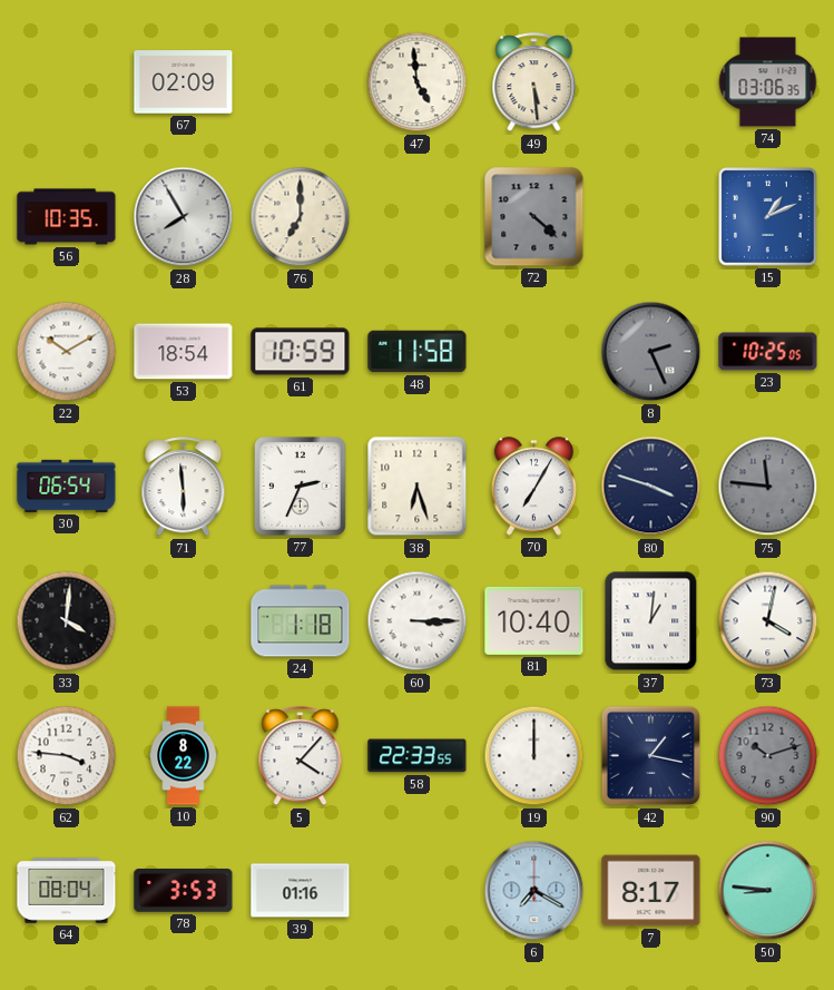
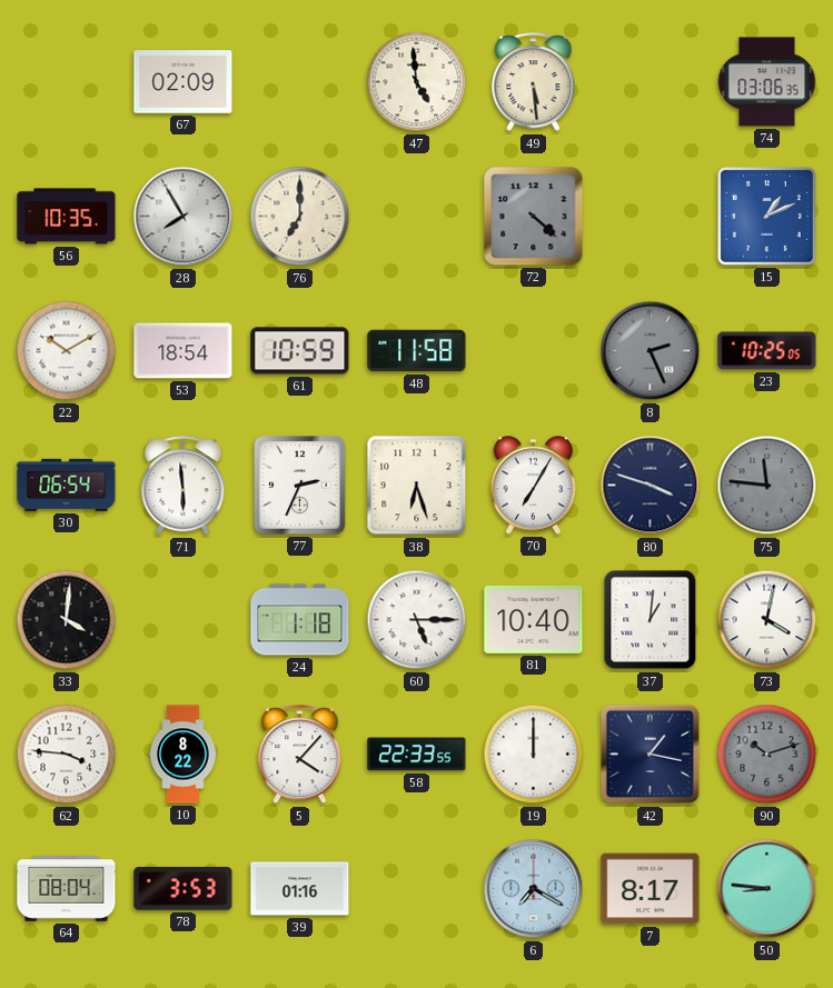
60: 3:15 -> 5:15 (417, 620)
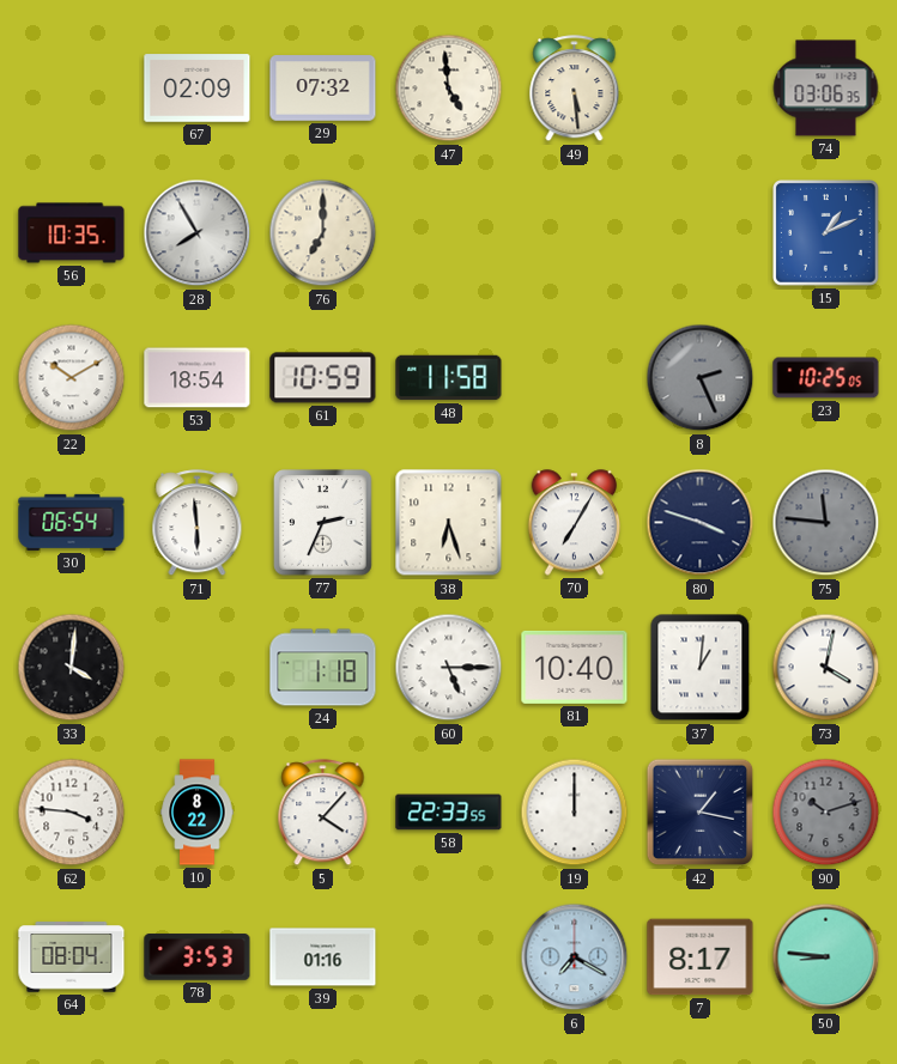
29: none -> 07:32 (323, 89)
72: 4:22 -> none (534, 217)
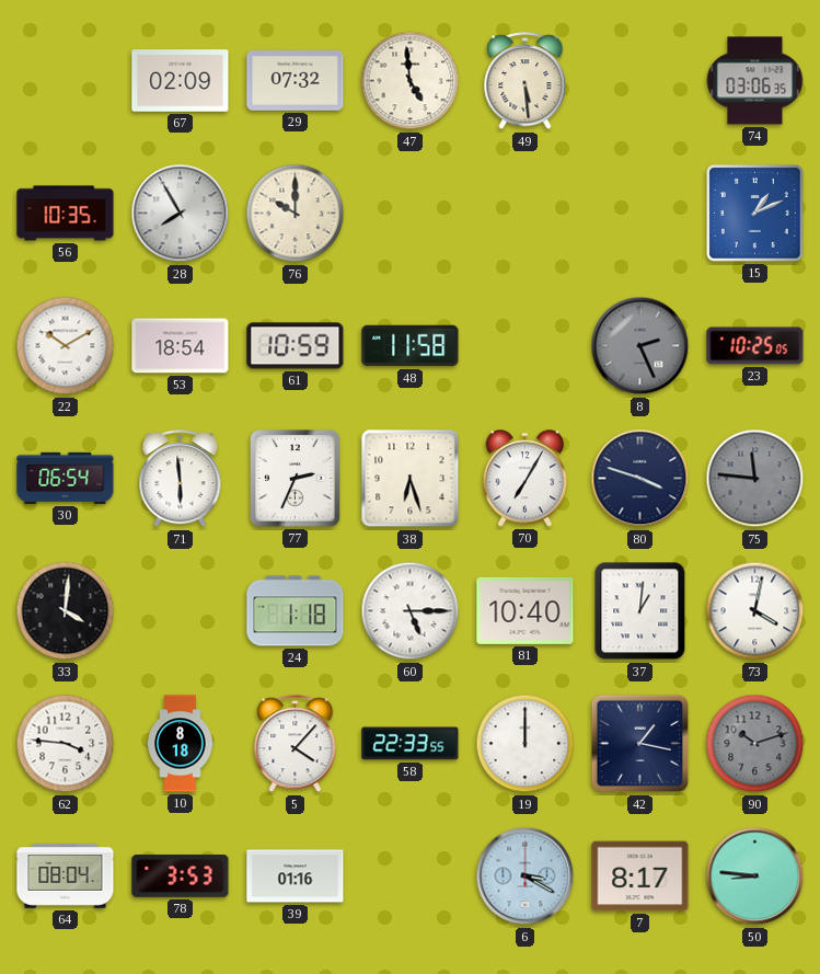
76: 7:00 -> 10:00 (296, 214)
10: 8:22 -> 8:18 (181, 744)
6: 7:20 -> 3:20 (526, 876)
